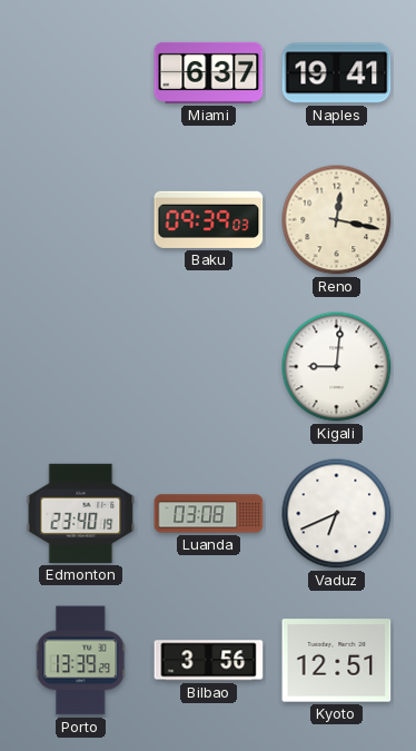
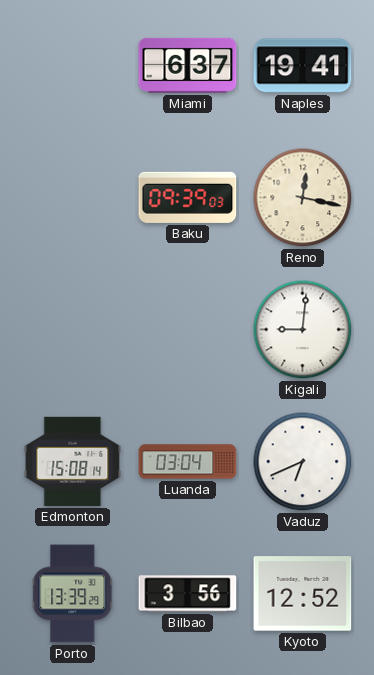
Edmonton: 23:40 -> 15:08 (73, 461)
Luanda: 03:08 -> 03:04 (188, 462)
Kyoto: 12:51 -> 12:52 (303, 594)
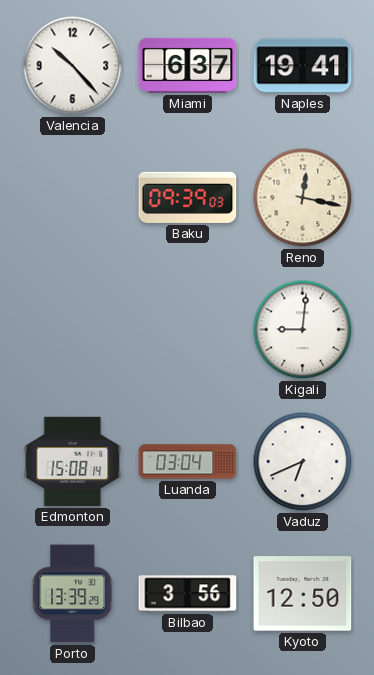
Valencia: none -> 10:23 (73, 66)
Kyoto: 12:52 -> 12:50 (303, 594)
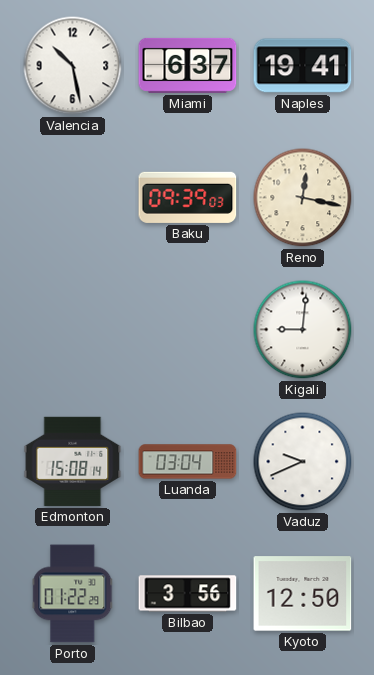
Valencia: 10:23 -> 10:28 (73, 66)
Vaduz: 6:41 -> 9:41 (303, 462)
Porto: 13:39 -> 01:22 (73, 594)
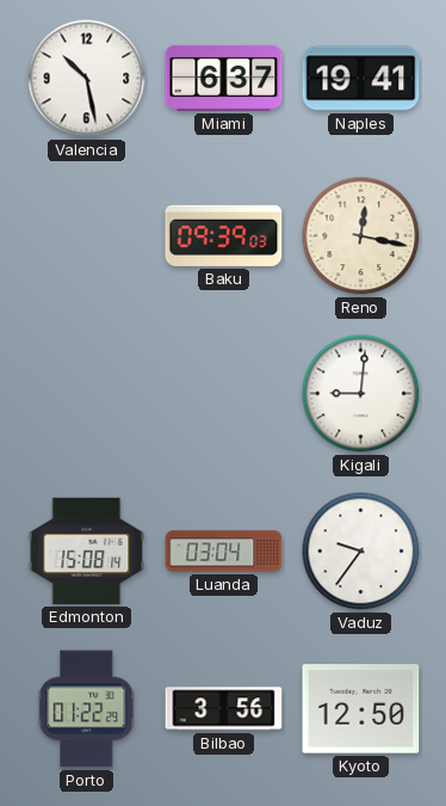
Vaduz: 9:41 -> 9:36 (361, 552)
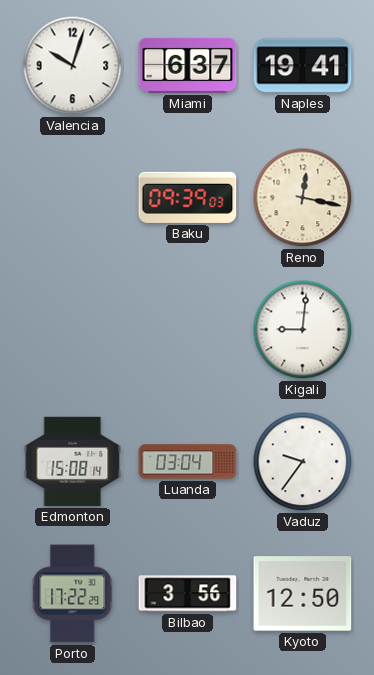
Valencia: 10:28 -> 10:03 (73, 66)
Porto: 01:22 -> 17:22 (73, 594)
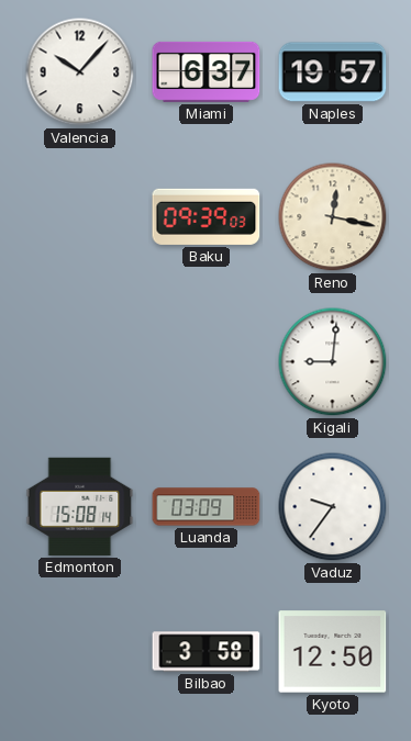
Valencia: 10:03 -> 10:07 (80, 72)
Naples: 19:41 -> 19:57 (333, 72)
Luanda: 03:04 -> 03:09 (207, 507)
Porto: 17:22 -> none (73, 594)
Bilbao: 3:56 -> 3:58 (207, 652)
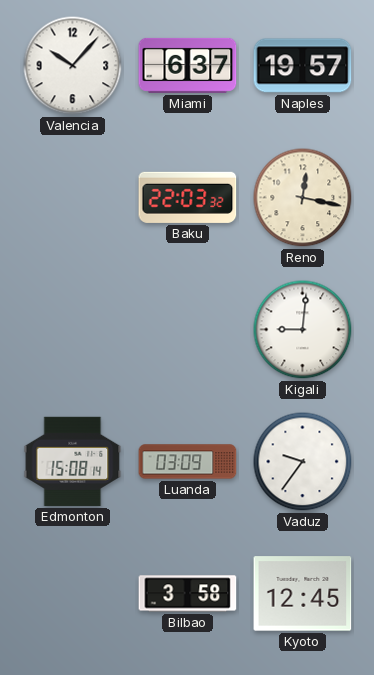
Baku: 09:39 -> 22:03 (188, 197)
Kyoto: 12:50 -> 12:45 (303, 594)
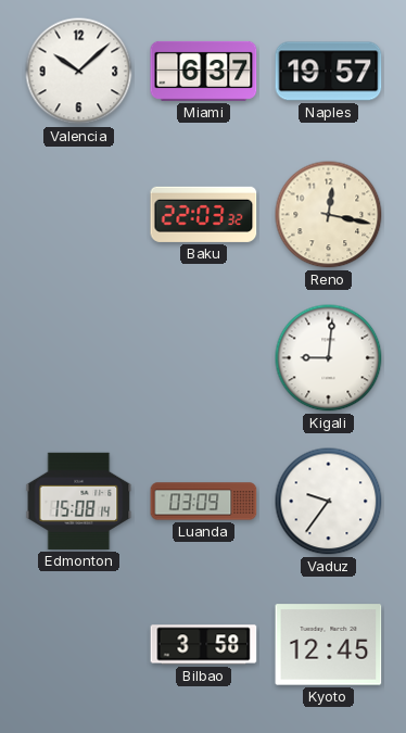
Valencia: 10:07 -> 10:08 (79, 72)
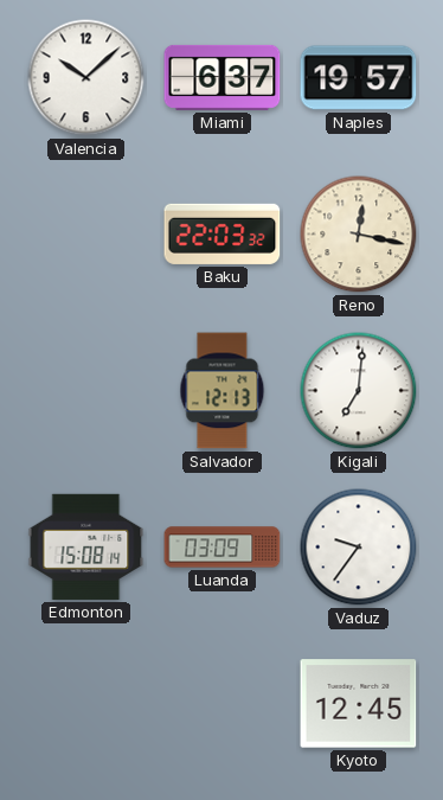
Salvador: none -> 12:13 (223, 391)
Kigali: 9:01 -> 7:01 (359, 391)
Bilbao: 3:58 -> none (204, 645)
